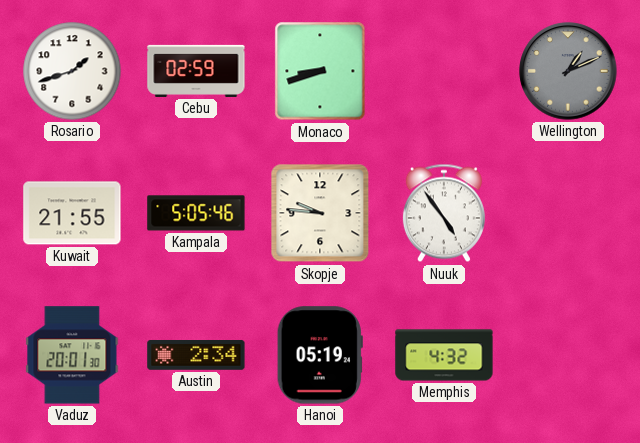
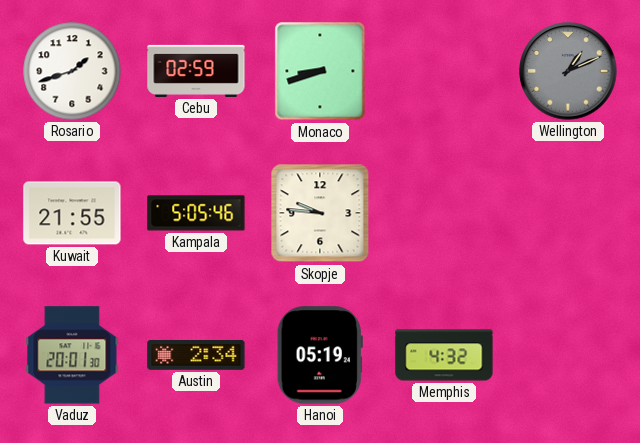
Nuuk: 4:54 -> none (444, 213)
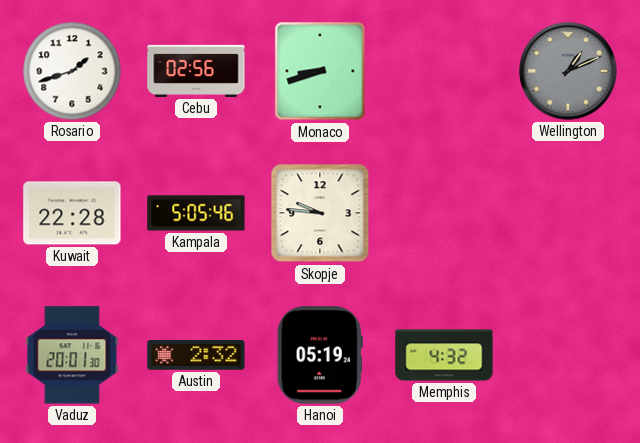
Cebu: 02:59 -> 02:56 (196, 71)
Kuwait: 21:55 -> 22:28 (72, 213)
Austin: 2:34 -> 2:32 (196, 356)
